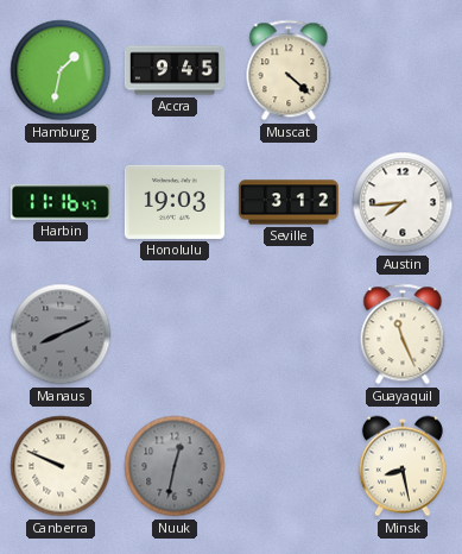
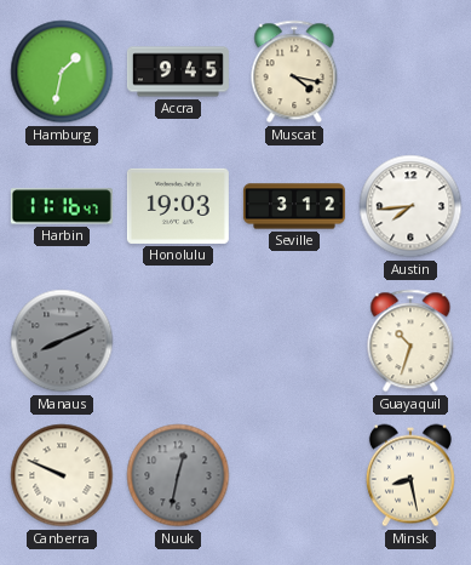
Muscat: 4:22 -> 4:17 (294, 72)
Guayaquil: 11:26 -> 10:33 (410, 341)
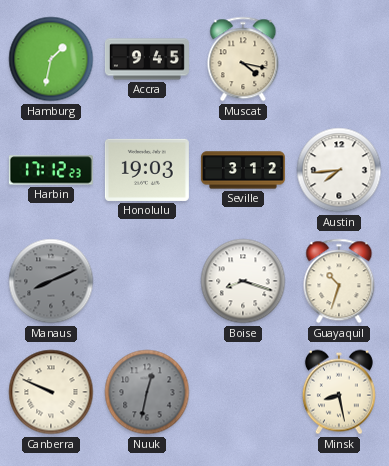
Harbin: 11:16 -> 17:12 (51, 170)
Boise: none -> 8:18 (243, 281)
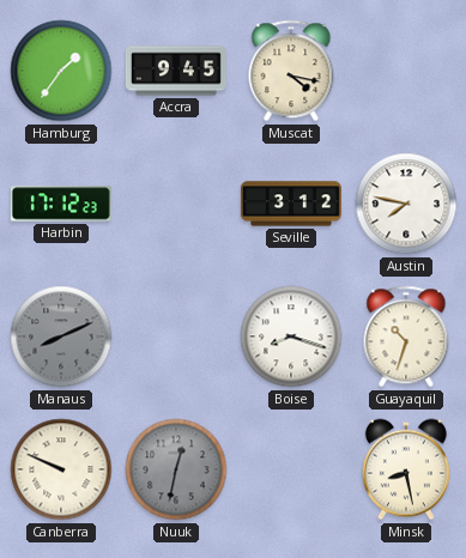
Hamburg: 1:32 -> 1:36 (61, 71)
Honolulu: 19:03 -> none (147, 170)
Austin: 7:44 -> 7:47 (406, 204)
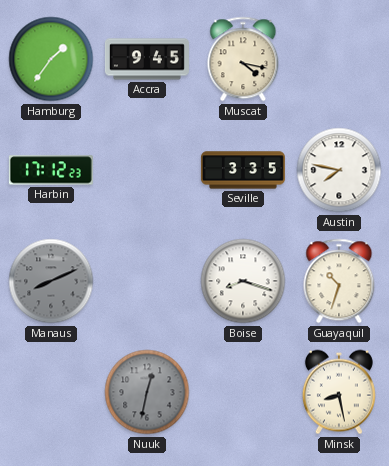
Seville: 3:12 -> 3:35 (243, 170)
Canberra: 9:49 -> none (61, 469)
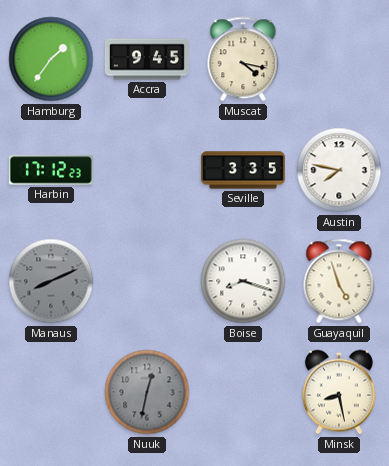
Guayaquil: 10:33 -> 4:57 (339, 281)
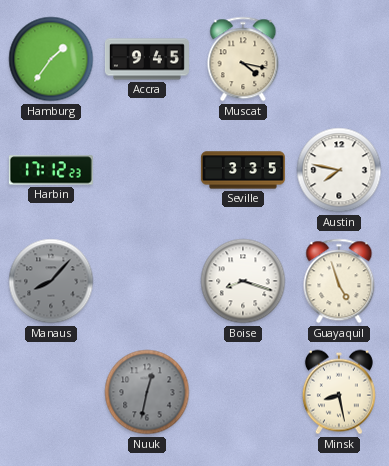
Manaus: 8:11 -> 8:07 (51, 281)
